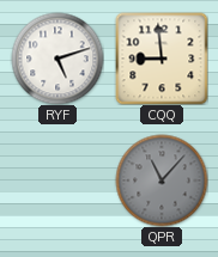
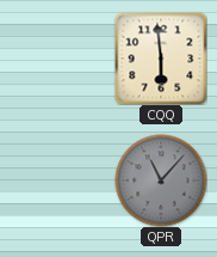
RYF: 5:12 -> none (57, 59)
CQQ: 8:59 -> 5:59 (161, 59)
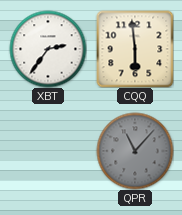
XBT: none -> 2:36 (48, 49)
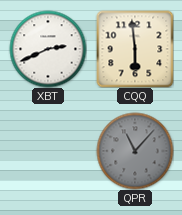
XBT: 2:36 -> 2:41 (48, 49)
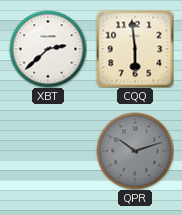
XBT: 2:41 -> 2:38 (48, 49)
QPR: 11:07 -> 10:12 (135, 151)
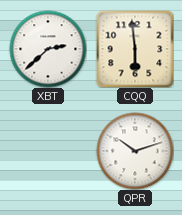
QPR dial: grey -> white (135, 151)
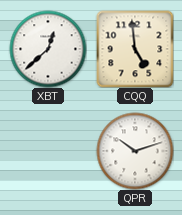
XBT: 2:38 -> 12:38 (48, 49)
CQQ: 5:59 -> 4:59 (135, 49)
